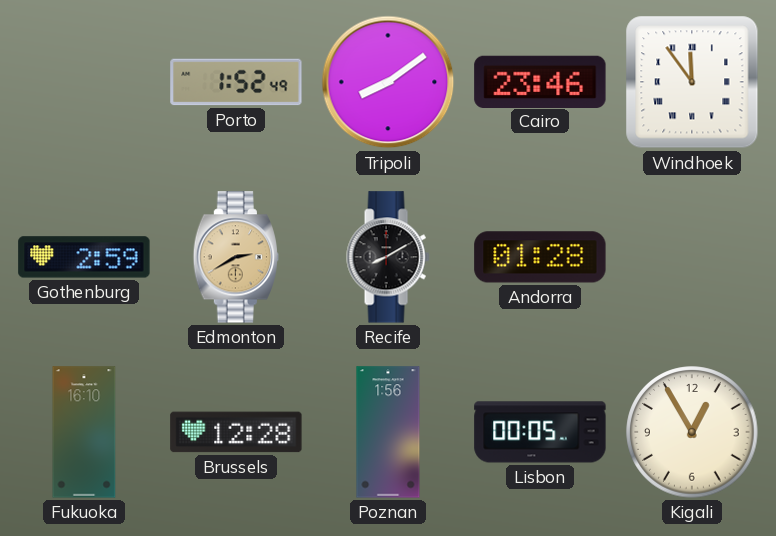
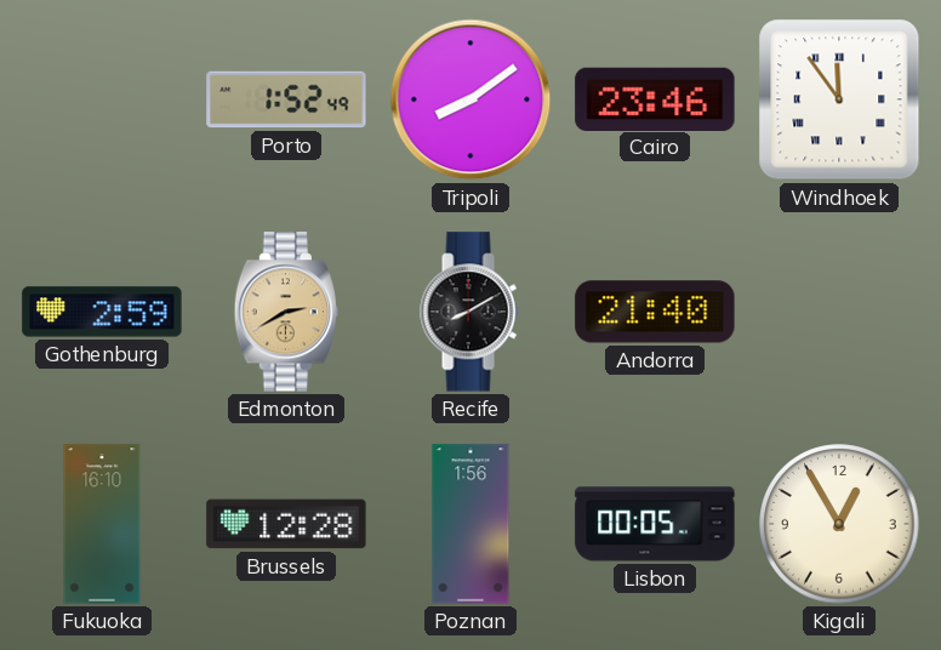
Andorra: 01:28 -> 21:40 (655, 312)
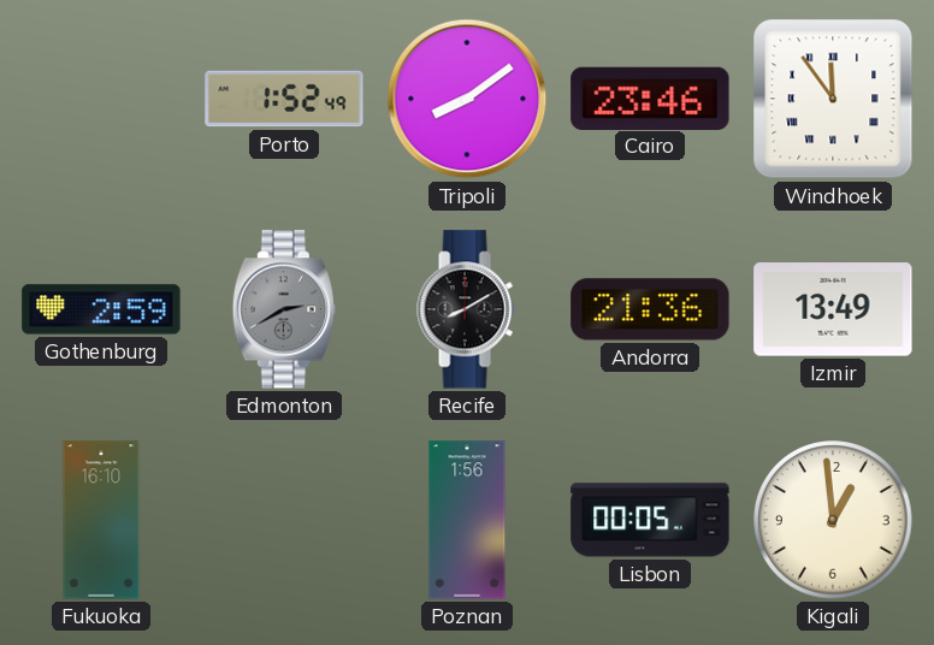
Edmonton dial: champagne -> grey (283, 309)
Andorra: 21:40 -> 21:36 (650, 309)
Izmir: none -> 13:49 (833, 309)
Brussels: 12:28 -> none (286, 524)
Kigali: 12:55 -> 12:59 (833, 520)
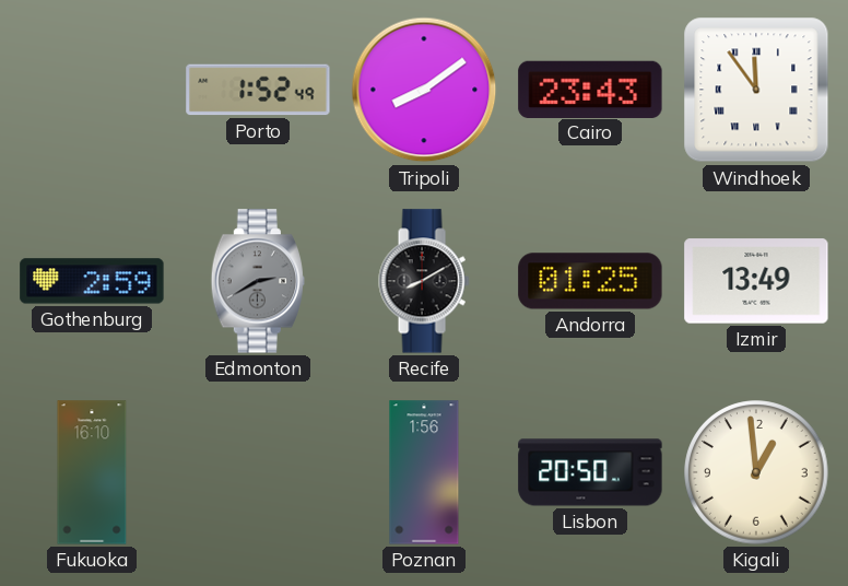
Cairo: 23:46 -> 23:43 (590, 89)
Andorra: 21:36 -> 01:25 (590, 281)
Lisbon: 00:05 -> 20:50 (590, 472)
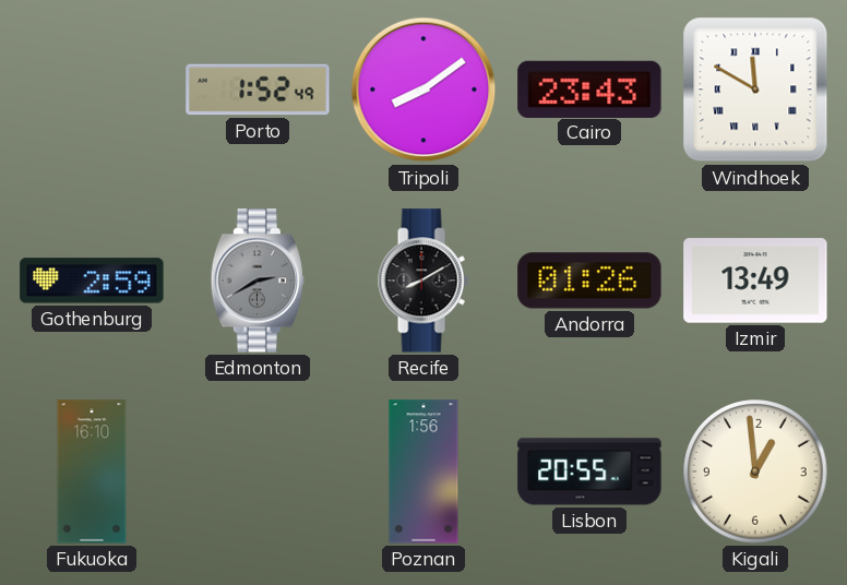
Windhoek: 11:54 -> 11:50 (755, 89)
Andorra: 01:25 -> 01:26 (589, 280)
Lisbon: 20:50 -> 20:55 (589, 471)
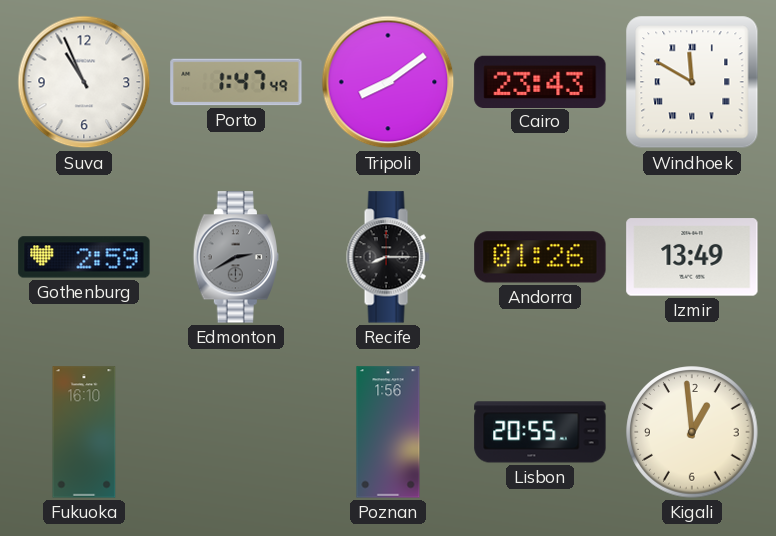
Suva: none -> 10:56 (84, 82)
Porto: 1:52 -> 1:47 (236, 82)
Recife: 8:10 -> 8:15 (388, 257)
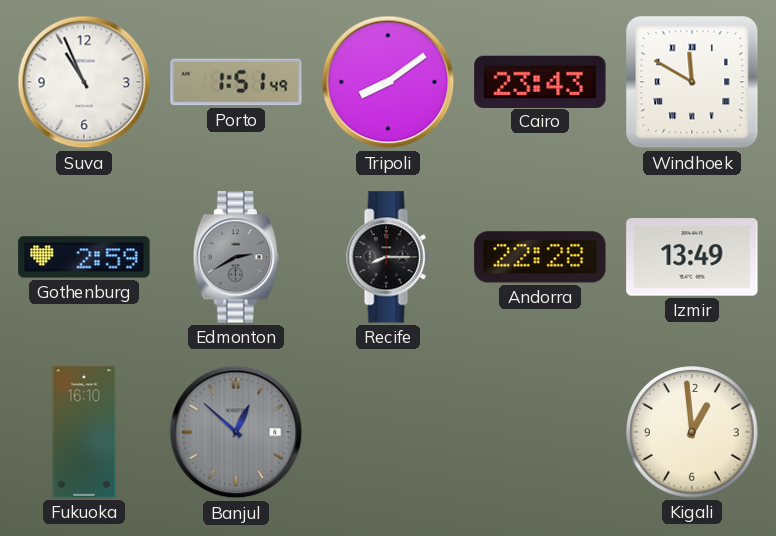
Porto: 1:47 -> 1:51 (236, 82)
Andorra: 01:26 -> 22:28 (540, 257)
Banjul: none -> 12:52 (236, 432)
Poznan: 1:56 -> none (388, 432)
Lisbon: 20:55 -> none (540, 432)
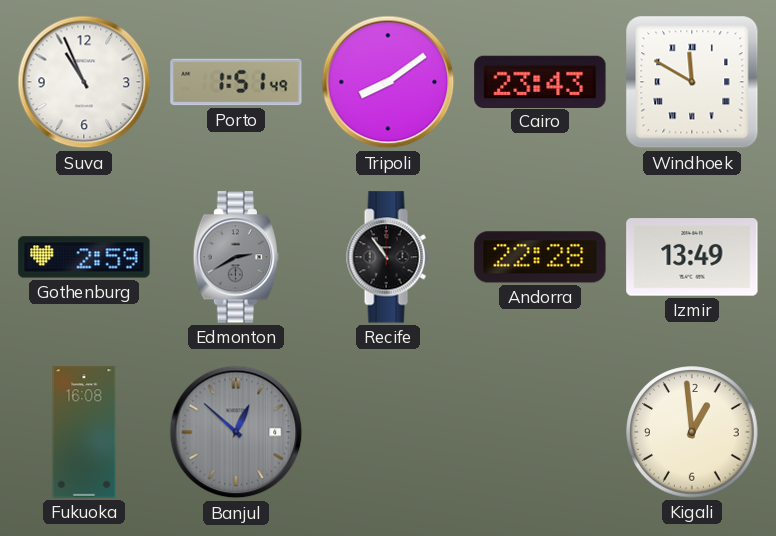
Recife: 8:15 -> 10:54 (388, 257)
Fukuoka: 16:10 -> 16:08 (84, 432)
